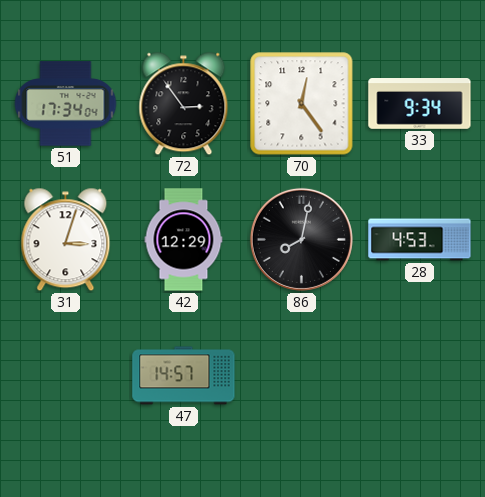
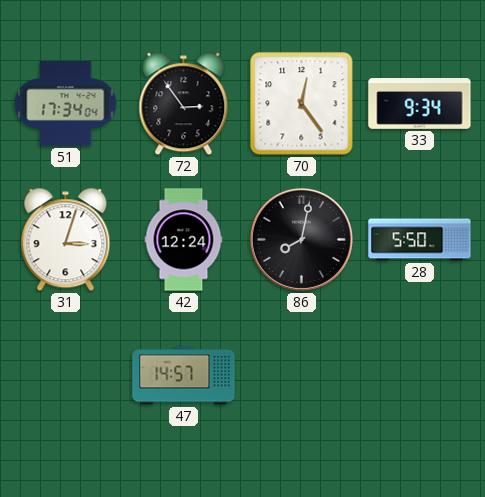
42: 12:29 -> 12:24 (184, 240)
28: 4:53 -> 5:50 (420, 240)
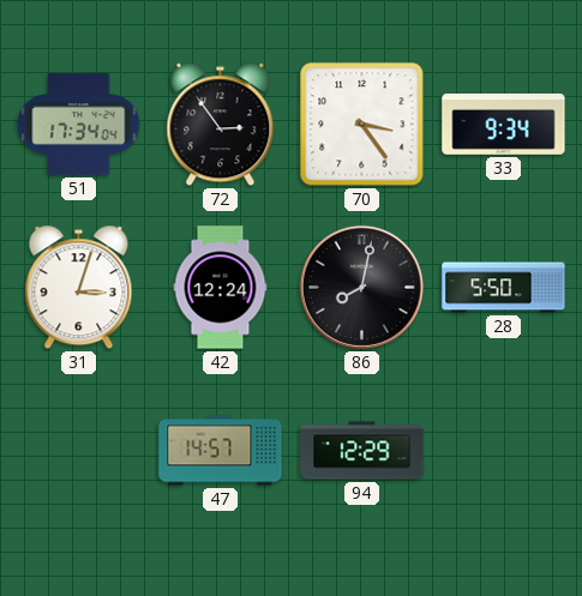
70: 12:24 -> 3:24 (362, 125)
94: none -> 12:29 (362, 451)
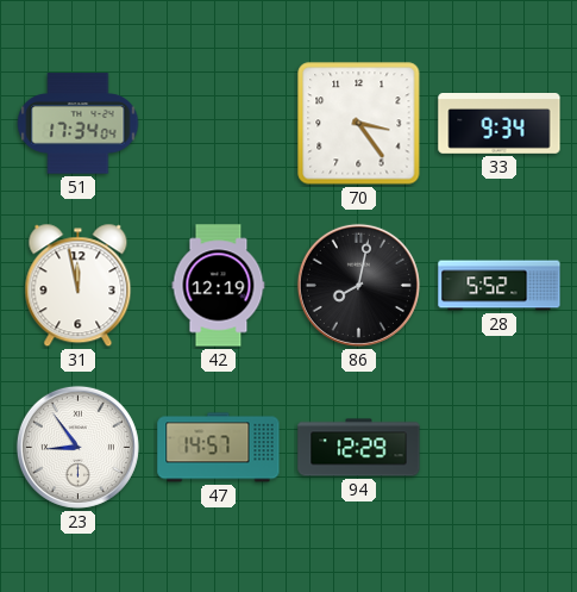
72: 2:54 -> none (221, 125)
31: 3:03 -> 11:58 (79, 286)
42: 12:24 -> 12:19 (219, 286)
28: 5:50 -> 5:52 (500, 286)
23: none -> 8:54 (77, 447)
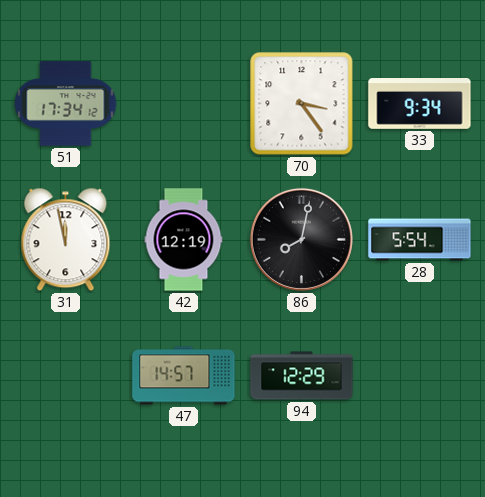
51: 17:34:04 -> 17:34:12 (66, 104)
28: 5:52 -> 5:54 (420, 240)
23: 8:54 -> none (77, 447)
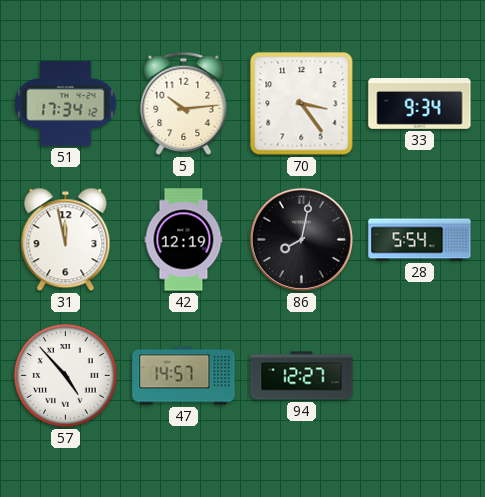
5: none -> 10:14 (184, 103)
57: none -> 4:53 (66, 376)
94: 12:29 -> 12:27 (302, 376)
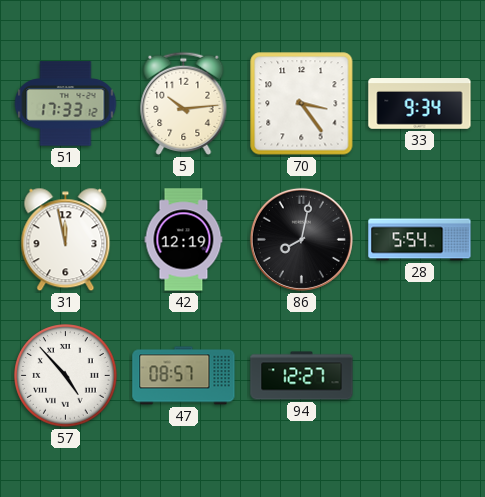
51: 17:34 -> 17:33 (66, 104)
47: 14:57 -> 08:57 (184, 376)
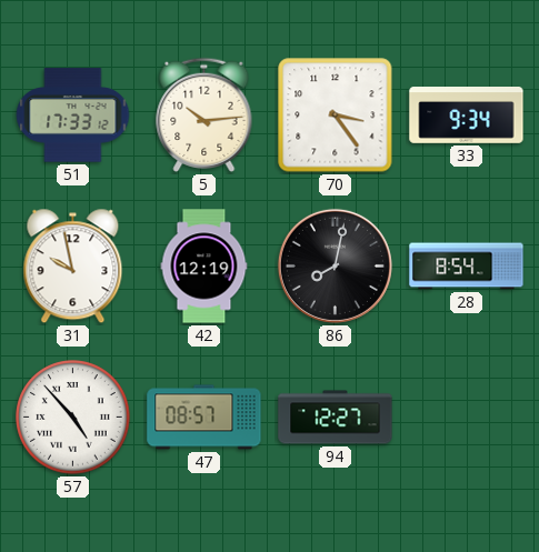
31: 11:58 -> 9:58 (73, 267)
28: 5:54 -> 8:54 (467, 267)
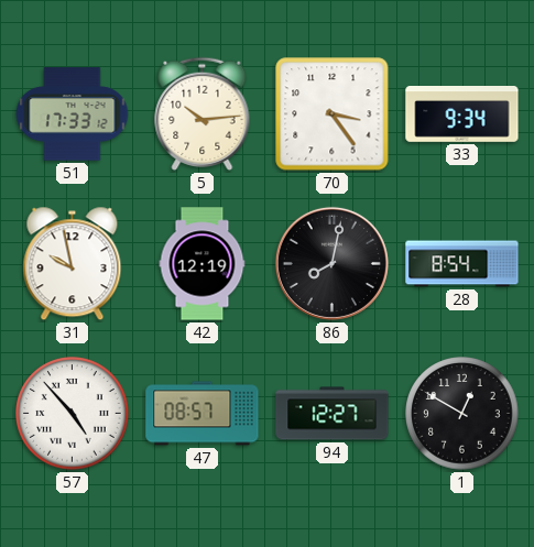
1: none -> 12:50 (462, 414)
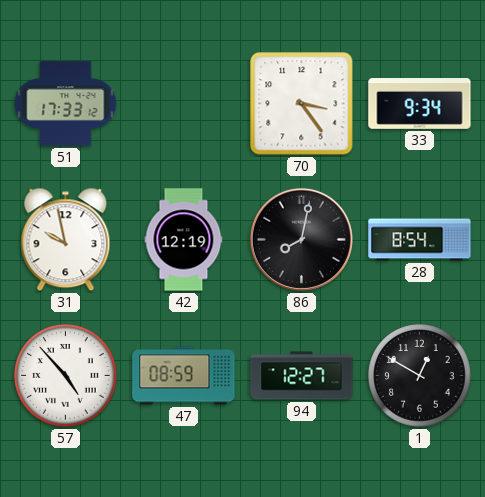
5: 10:14 -> none (203, 113)
47: 08:57 -> 08:59 (184, 376)
